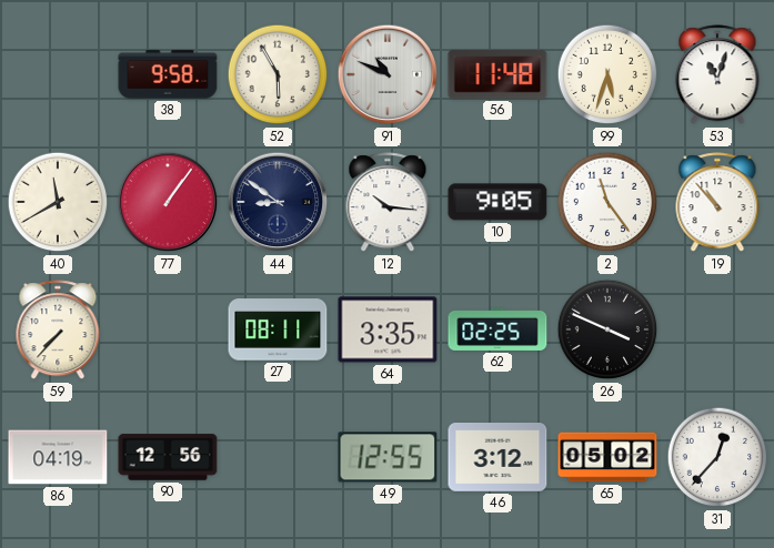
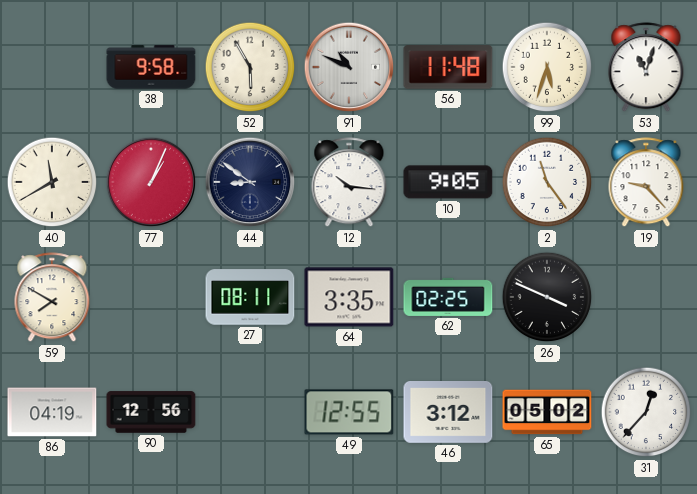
77: 1:06 -> 1:04 (151, 182)
19: 10:53 -> 9:23 (646, 183)
59: 7:37 -> 7:50 (52, 298)
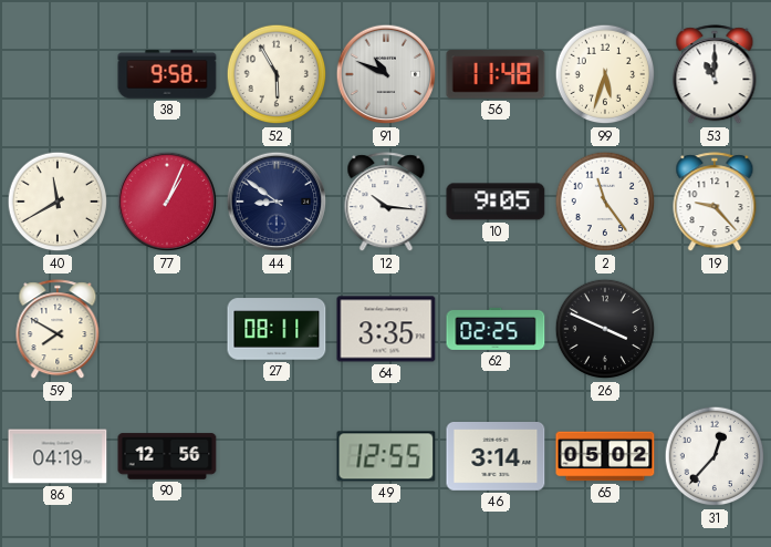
53: 11:03 -> 11:00 (715, 75)
46: 3:12 -> 3:14 (496, 457)
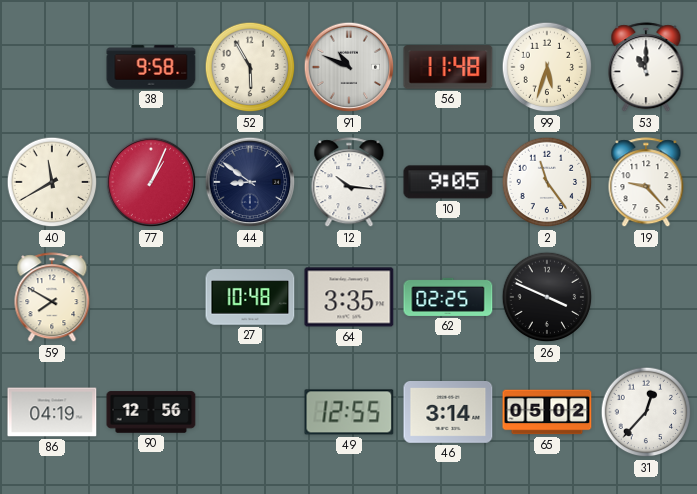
27: 08:11 -> 10:48 (250, 297)
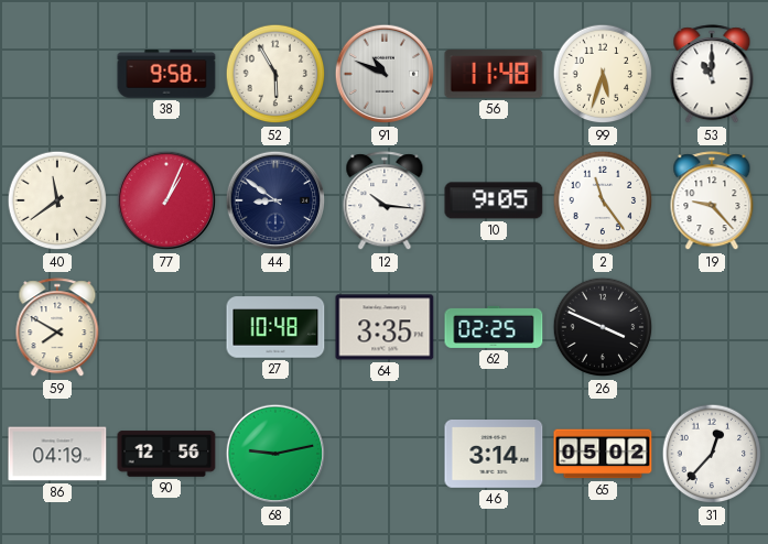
40: 11:40 -> 11:39 (57, 200)
68: none -> 9:13 (275, 454)
49: 12:55 -> none (349, 412)
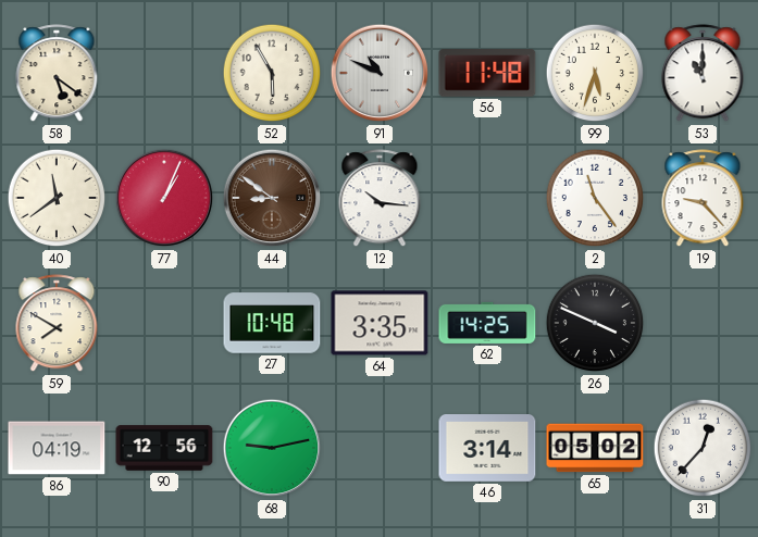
58: none -> 5:21 (57, 74)
38: 9:58 -> none (166, 74)
44 dial: navy -> brown (272, 198)
10: 9:05 -> none (494, 200)
62: 02:25 -> 14:25 (487, 323)
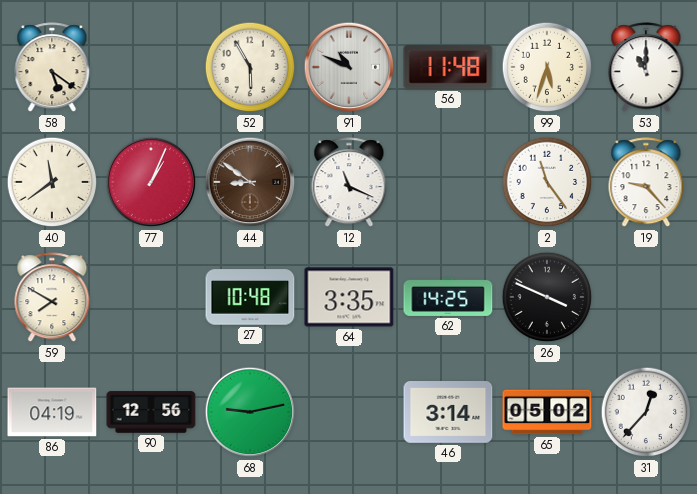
12: 10:16 -> 11:19 (349, 183)
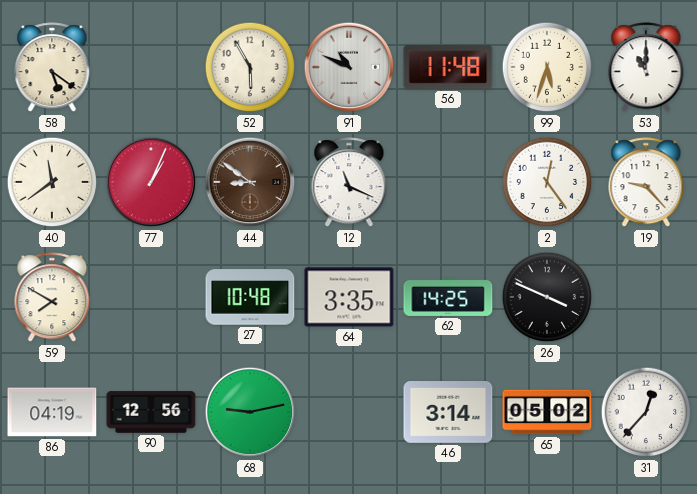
2: 11:24 -> 12:24 (547, 182)
